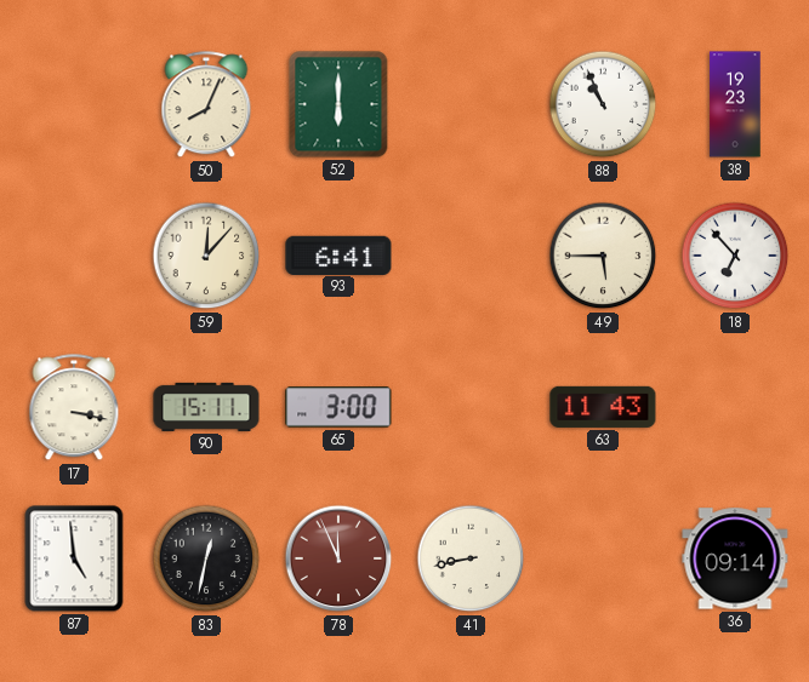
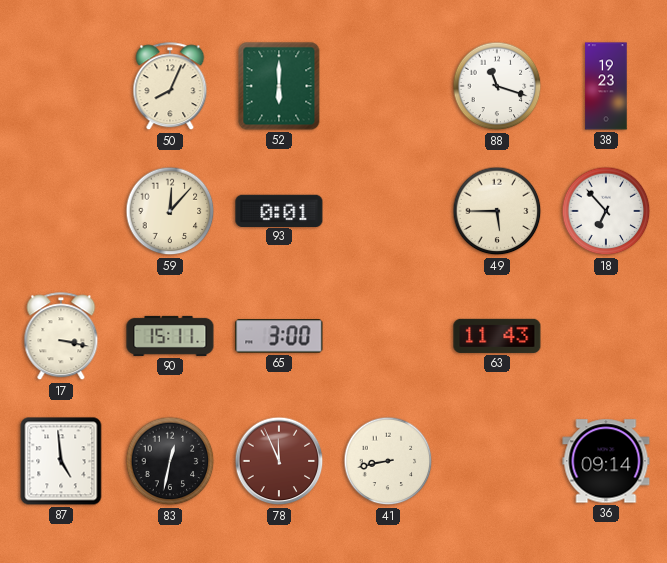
88: 10:56 -> 11:18 (497, 86)
93: 6:41 -> 0:01 (279, 210)
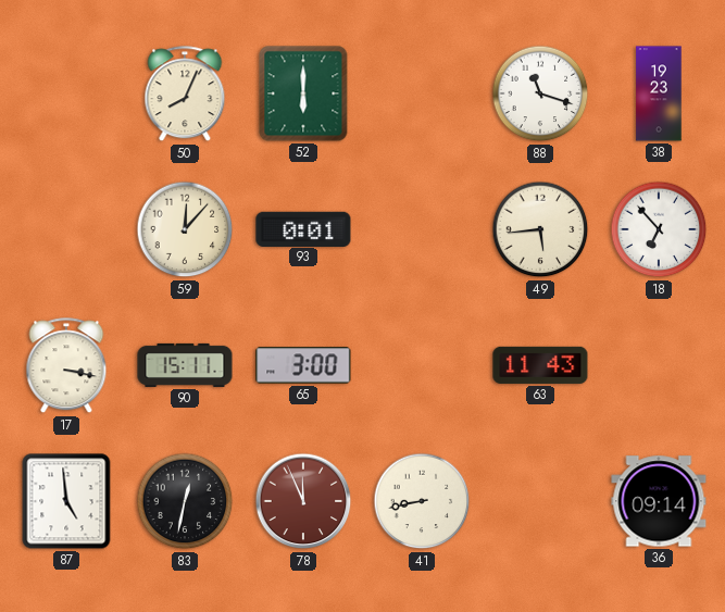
49: 5:45 -> 5:44 (540, 229)
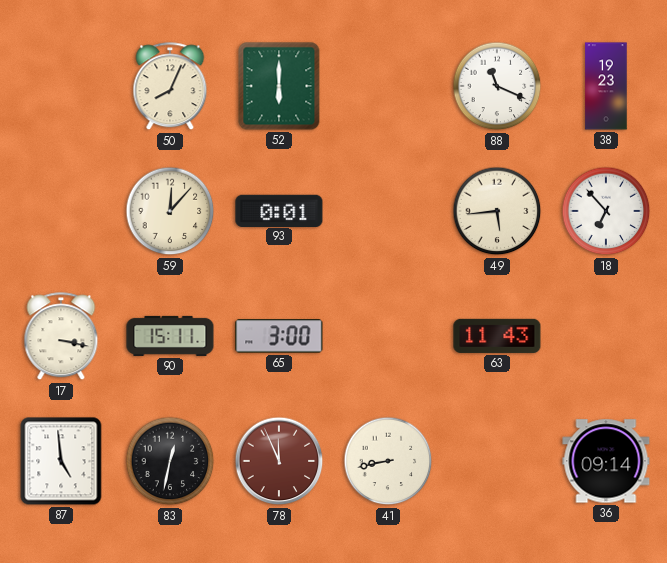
88: 11:18 -> 11:19 (497, 86)
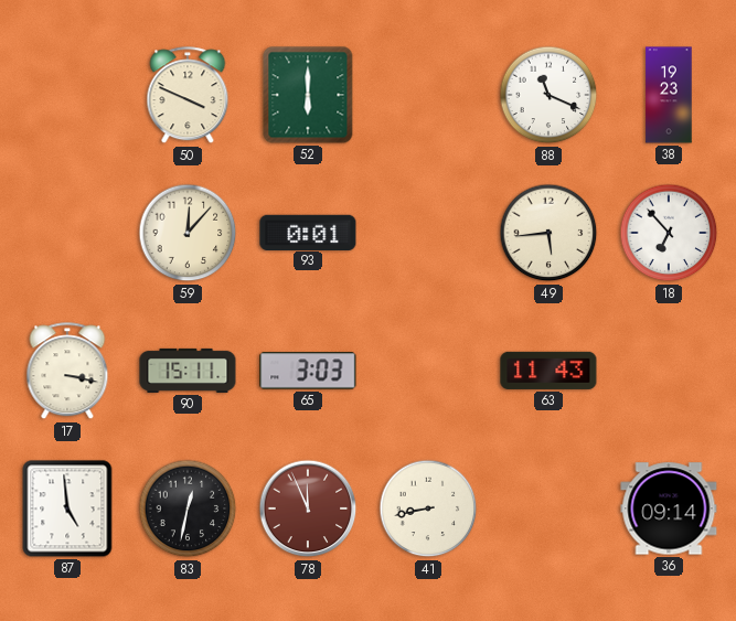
50: 8:04 -> 3:49 (188, 96)
65: 3:00 -> 3:03 (308, 371)
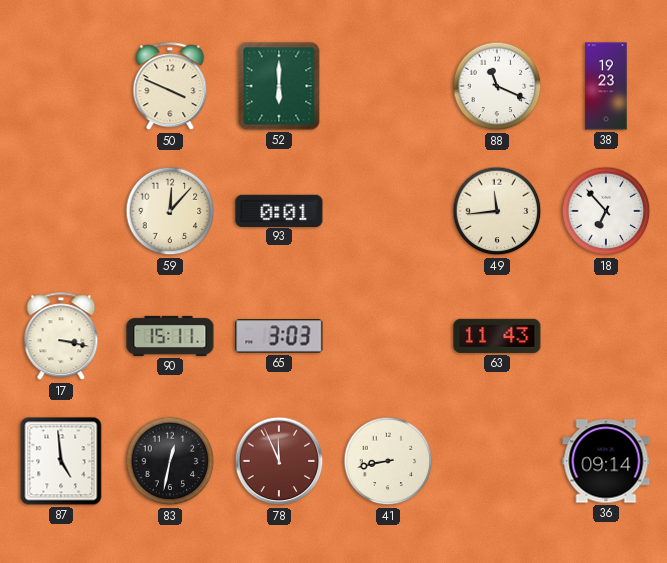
49: 5:44 -> 11:44 (497, 211)
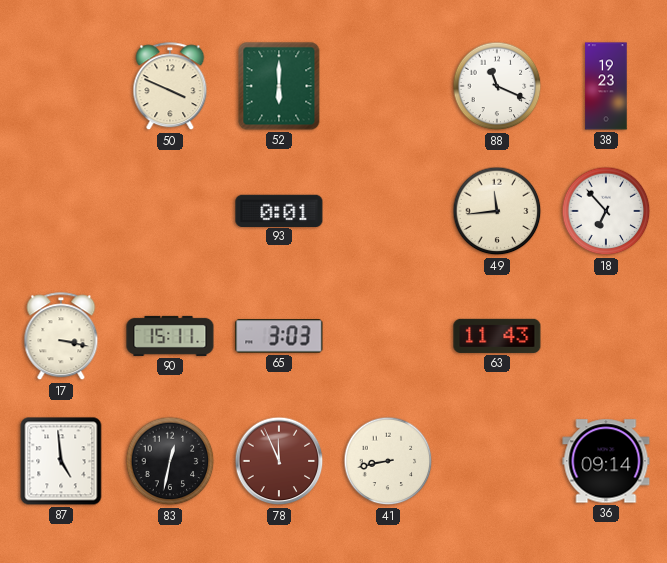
59: 12:07 -> none (170, 211)
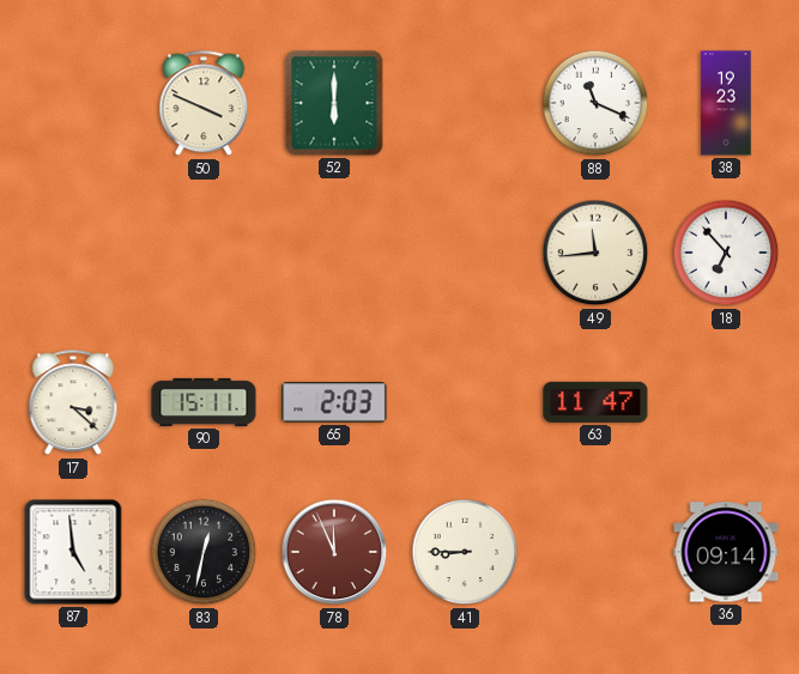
93: 0:01 -> none (279, 210)
17: 3:17 -> 3:22 (73, 403)
65: 3:03 -> 2:03 (334, 402)
63: 11:43 -> 11:47 (595, 402)
41: 8:43 -> 8:45 (465, 552)
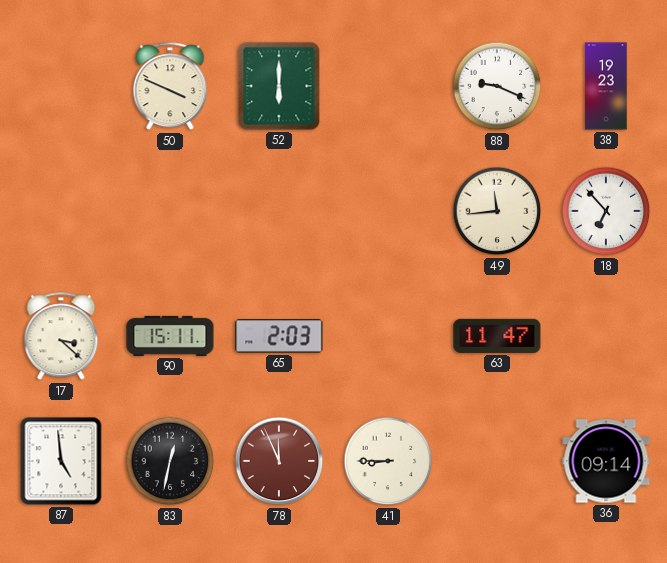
88: 11:19 -> 9:19 (497, 86)
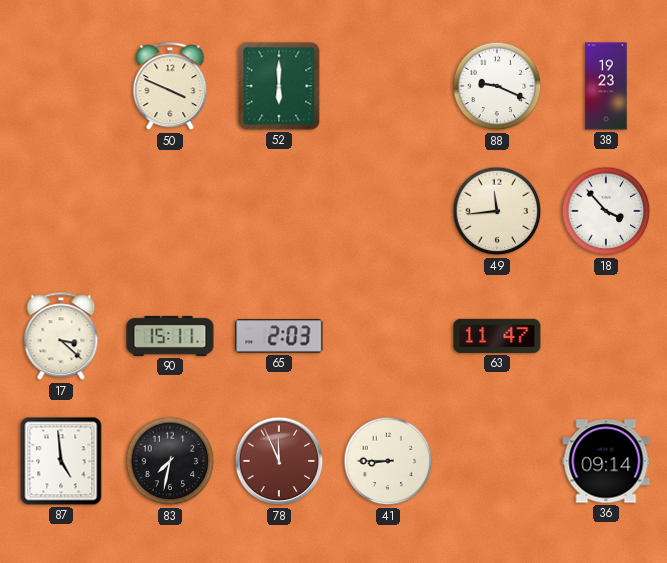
18: 6:53 -> 3:53 (606, 211)
83: 12:32 -> 7:32 (170, 461)
